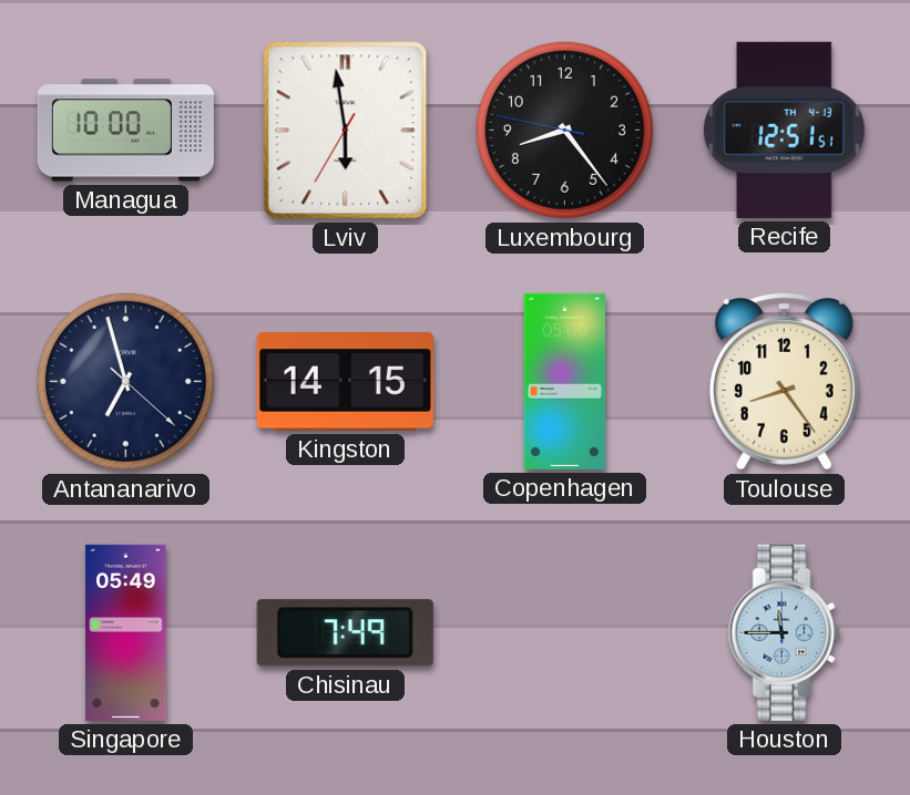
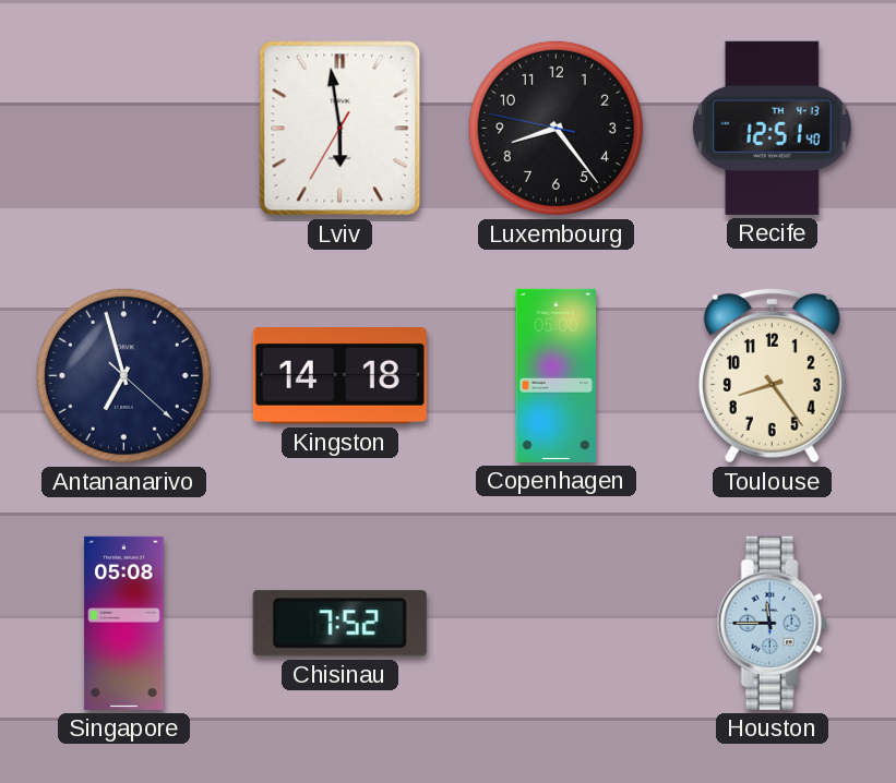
Managua: 10:00 -> none (125, 131)
Recife: 12:51:51 -> 12:51:40 (772, 128)
Kingston: 14:15 -> 14:18 (339, 376)
Singapore: 05:49 -> 05:08 (124, 623)
Chisinau: 7:49 -> 7:52 (339, 624)
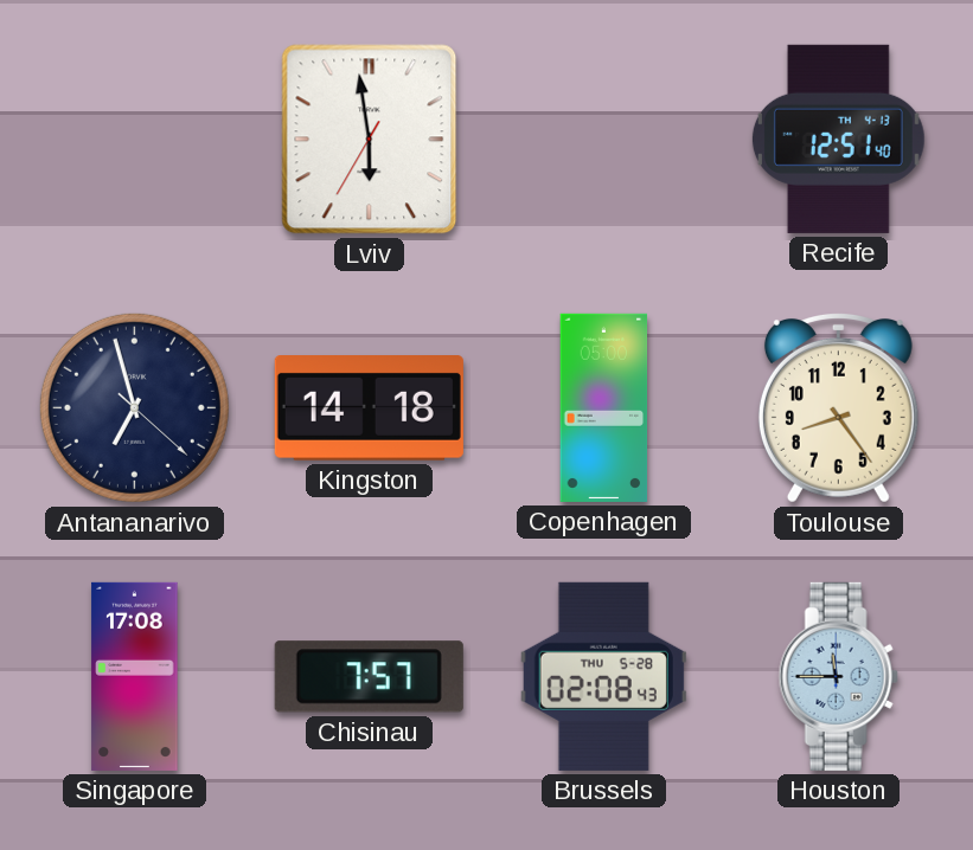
Luxembourg: 8:23 -> none (555, 128)
Singapore: 05:08 -> 17:08 (135, 676)
Chisinau: 7:52 -> 7:57 (369, 677)
Brussels: none -> 02:08 (603, 676)
